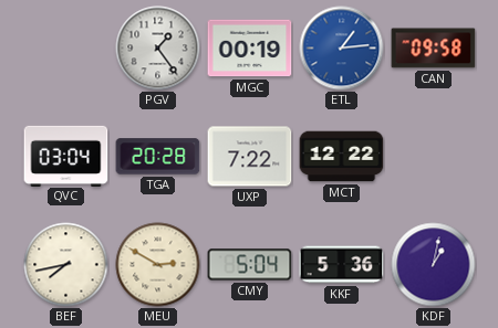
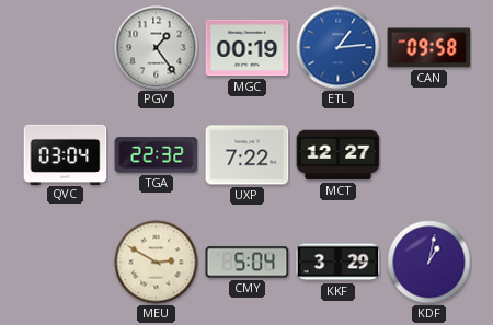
TGA: 20:28 -> 22:32 (157, 155)
MCT: 12:22 -> 12:27 (339, 155)
BEF: 7:43 -> none (66, 265)
KKF: 5:36 -> 3:29 (339, 263)
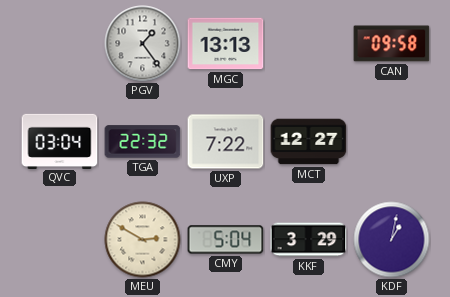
MGC: 00:19 -> 13:13 (226, 44)
ETL: 1:14 -> none (339, 48)
